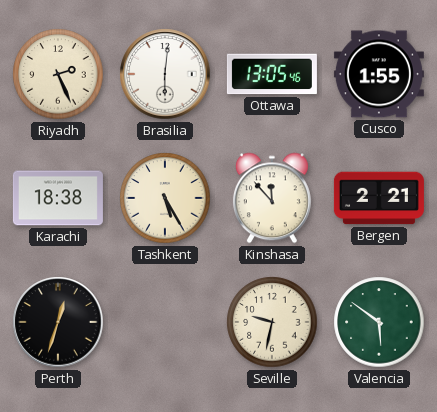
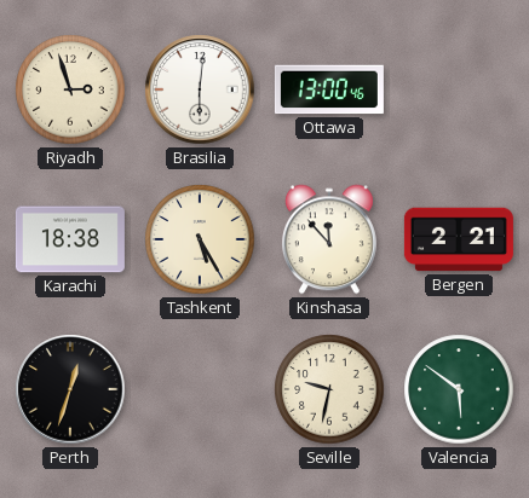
Riyadh: 2:26 -> 2:57 (70, 89)
Ottawa: 13:05 -> 13:00 (329, 89)
Cusco: 1:55 -> none (379, 74)
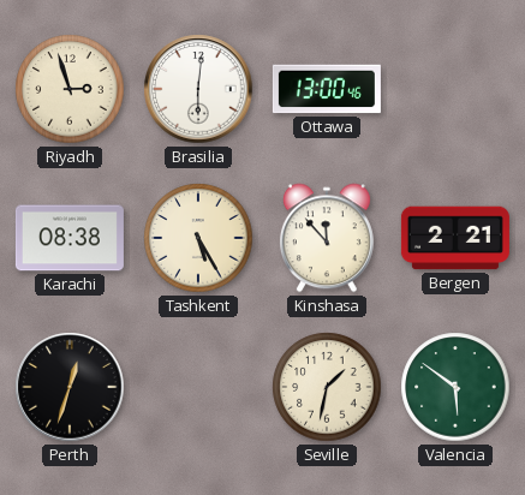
Karachi: 18:38 -> 08:38 (70, 238)
Seville: 9:32 -> 1:32 (327, 387)
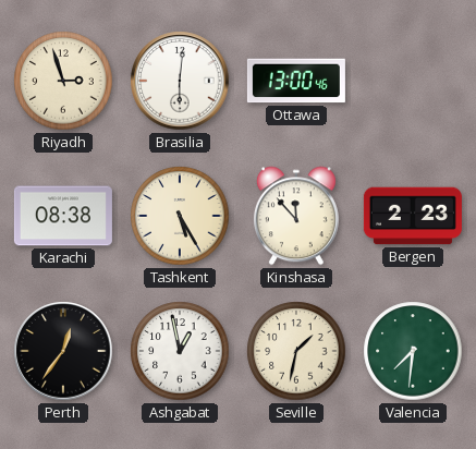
Bergen: 2:21 -> 2:23 (413, 216)
Perth: 12:33 -> 12:36 (63, 351)
Ashgabat: none -> 12:58 (180, 351)
Valencia: 5:51 -> 7:31 (413, 351)
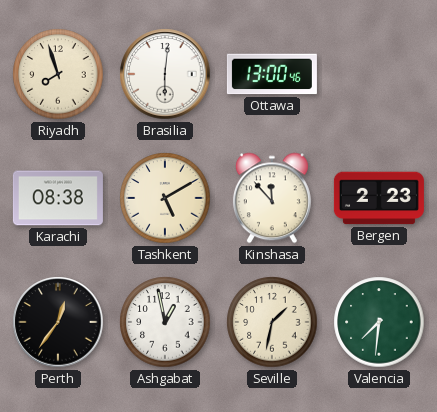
Riyadh: 2:57 -> 7:57 (58, 74)
Tashkent: 5:25 -> 5:10 (165, 198)
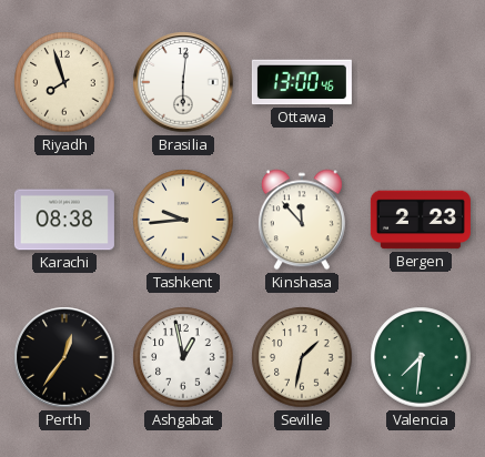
Tashkent: 5:10 -> 9:44 (183, 220)
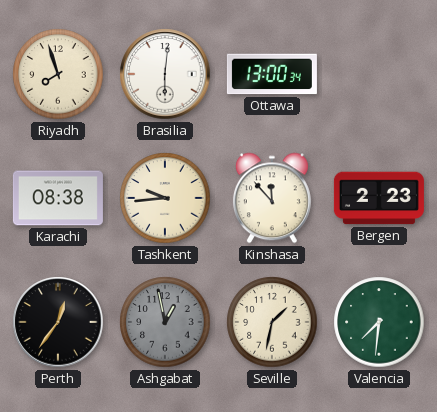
Ottawa: 13:00:46 -> 13:00:34 (272, 74)
Ashgabat dial: white -> grey (165, 322)
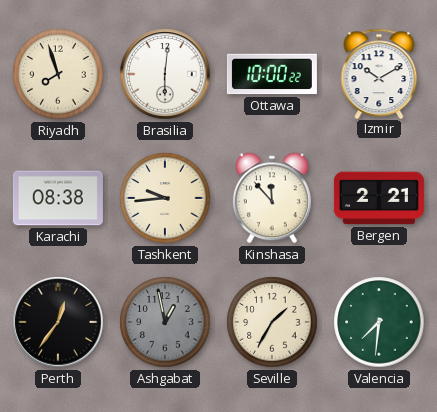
Ottawa: 13:00 -> 10:00 (272, 74)
Izmir: none -> 10:10 (379, 73)
Bergen: 2:23 -> 2:21 (379, 198)
Seville: 1:32 -> 1:35 (272, 322)
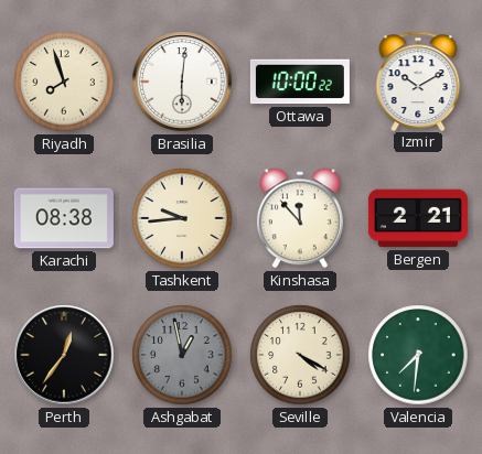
Seville: 1:35 -> 4:20 (300, 355)
